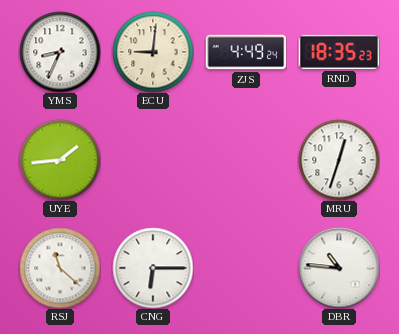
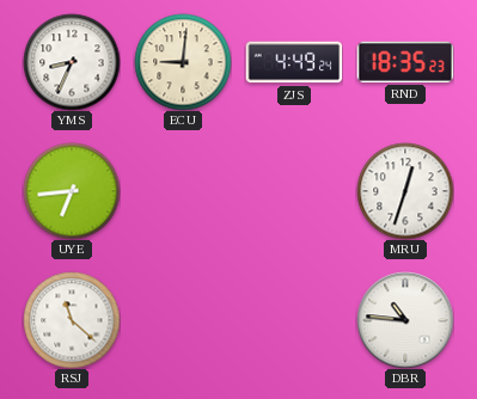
UYE: 1:44 -> 6:44 (72, 191)
CNG: 6:15 -> none (153, 268)
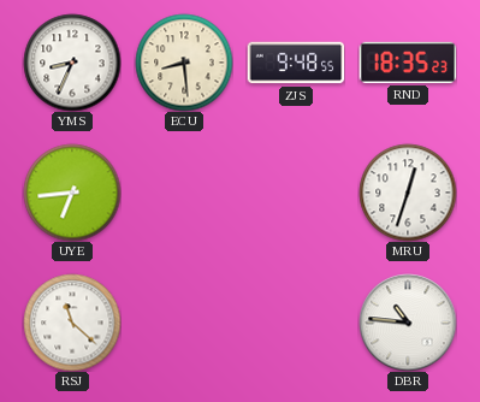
ECU: 9:01 -> 8:29 (184, 63)
ZJS: 4:49 -> 9:48 (296, 63)
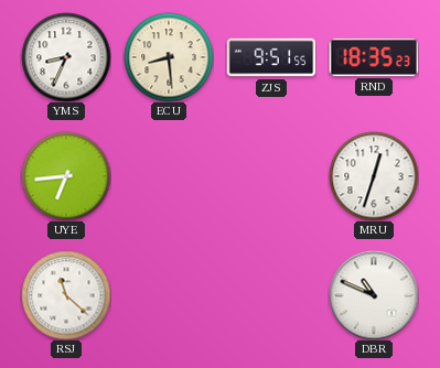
ZJS: 9:48 -> 9:51 (271, 57)
DBR: 10:46 -> 10:49 (374, 295)
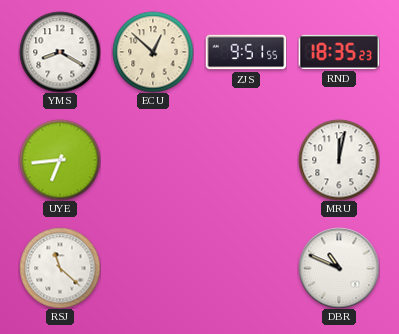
YMS: 8:34 -> 8:20 (60, 52)
ECU: 8:29 -> 12:52 (153, 52)
MRU: 12:33 -> 12:02 (339, 160)
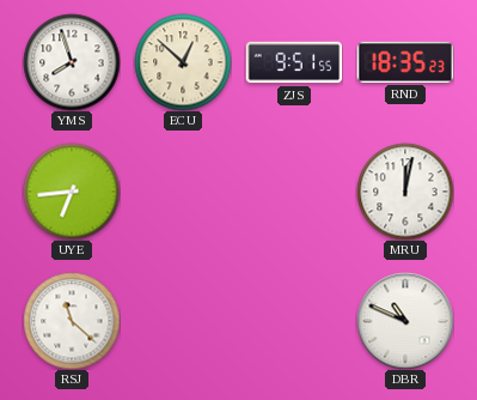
YMS: 8:20 -> 7:57 (72, 62)
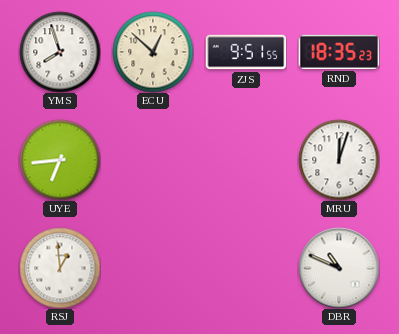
MRU: 12:02 -> 12:03 (339, 160)
RSJ: 11:22 -> 12:59 (60, 268)
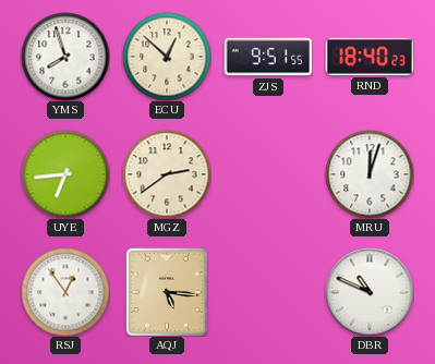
RND: 18:35 -> 18:40 (370, 57)
MGZ: none -> 2:39 (167, 174)
RSJ: 12:59 -> 12:54 (65, 292)
AQJ: none -> 5:16 (167, 292)
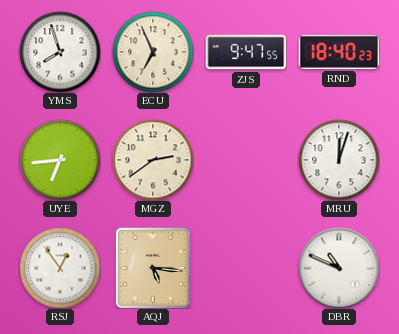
ECU: 12:52 -> 6:56 (153, 52)
ZJS: 9:51 -> 9:47 (246, 52)
